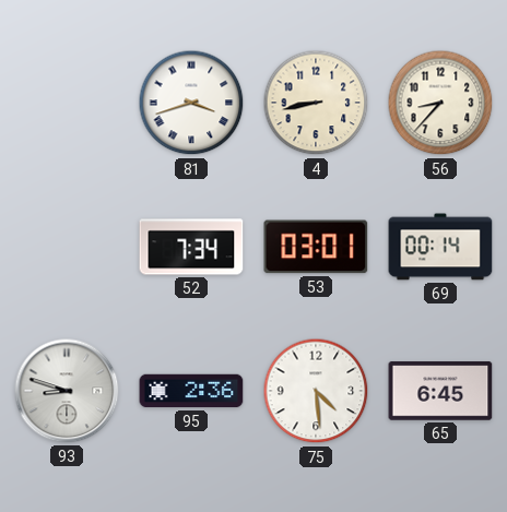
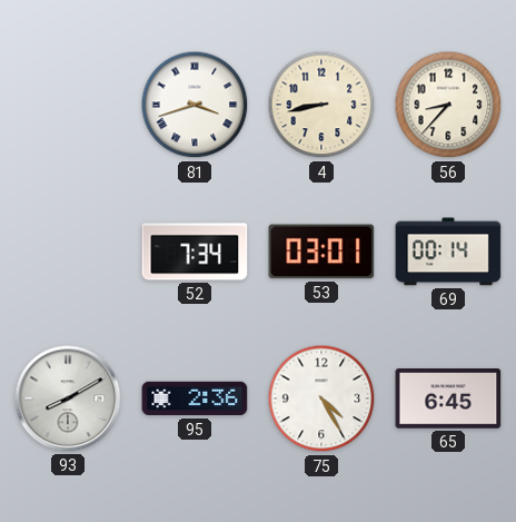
93: 8:48 -> 8:10 (68, 398)
75: 4:29 -> 4:25 (321, 398)
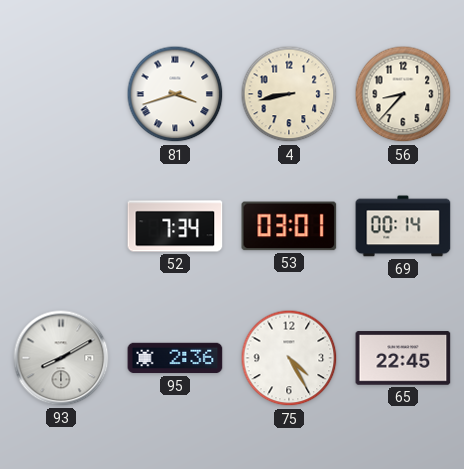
65: 6:45 -> 22:45 (403, 358)
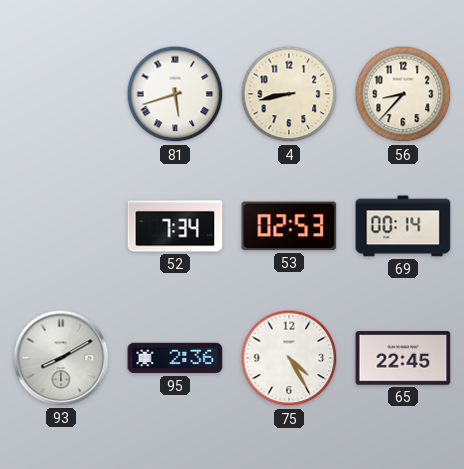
81: 3:42 -> 5:42 (175, 94)
53: 03:01 -> 02:53 (289, 226)
